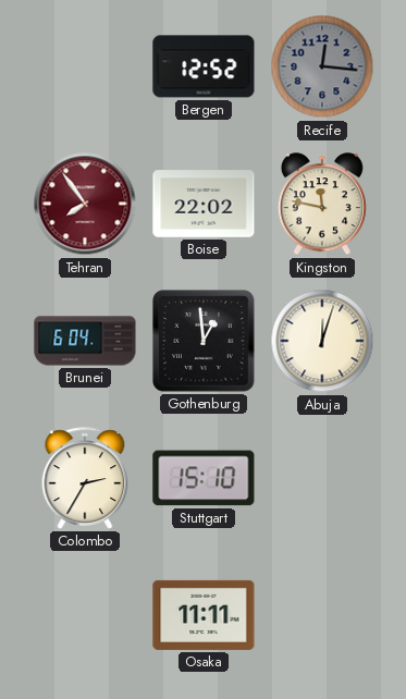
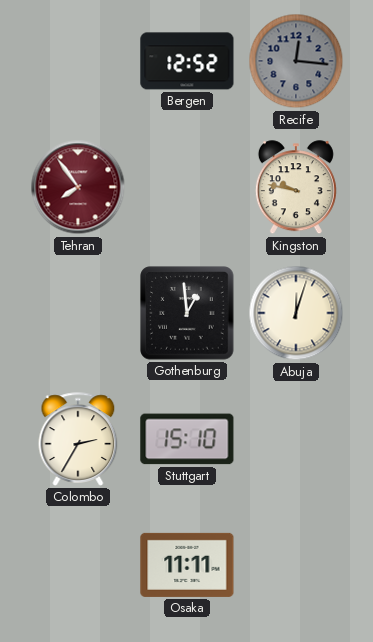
Boise: 22:02 -> none (204, 204)
Kingston: 11:47 -> 9:47 (296, 188)
Brunei: 6:04 -> none (85, 341)
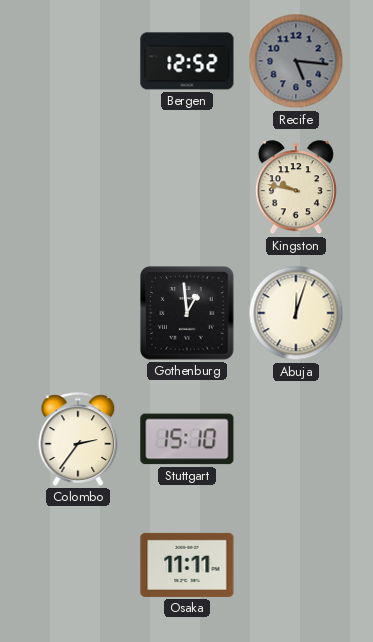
Recife: 12:16 -> 5:16 (296, 61)
Tehran: 7:54 -> none (78, 187)
Colombo: 2:35 -> 2:36 (78, 439)
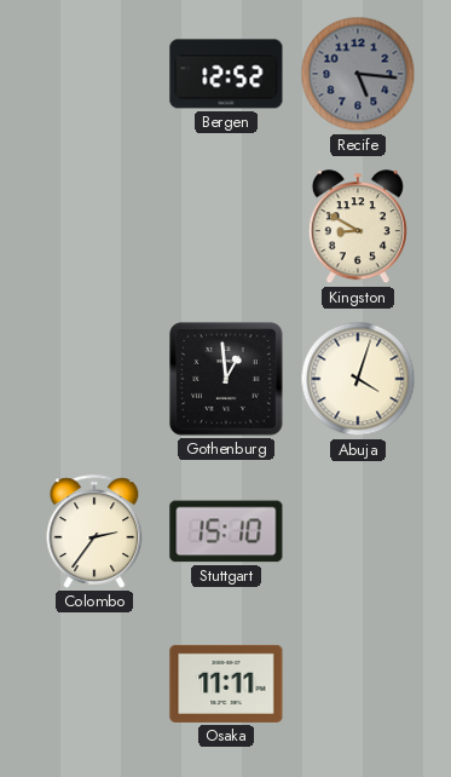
Kingston: 9:47 -> 8:50 (358, 228)
Abuja: 12:03 -> 4:03 (358, 379)
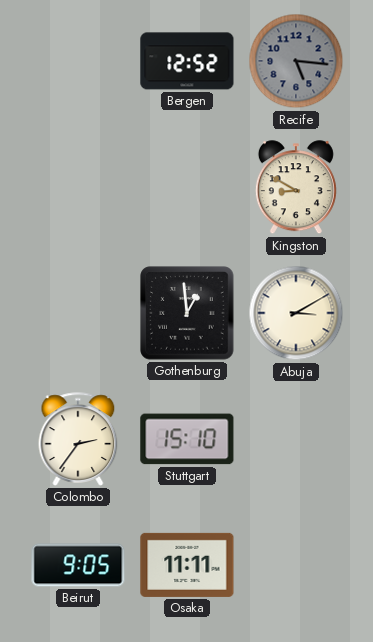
Abuja: 4:03 -> 3:10 (296, 313)
Beirut: none -> 9:05 (78, 565)
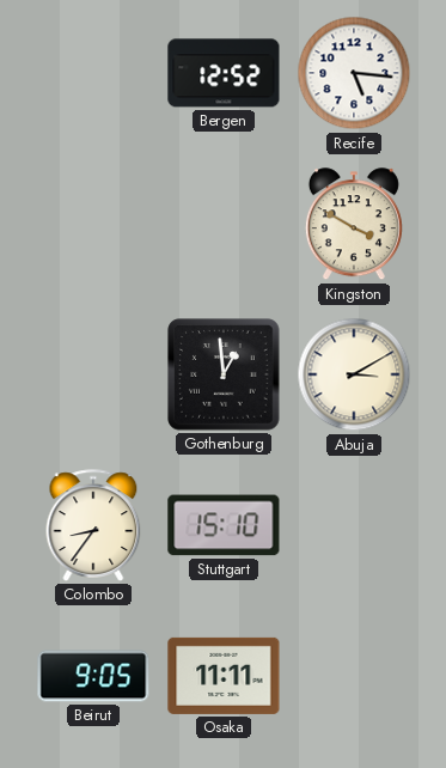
Recife dial: grey -> white (354, 73)
Kingston: 8:50 -> 3:50 (354, 225)
Colombo: 2:36 -> 8:36 (93, 525)
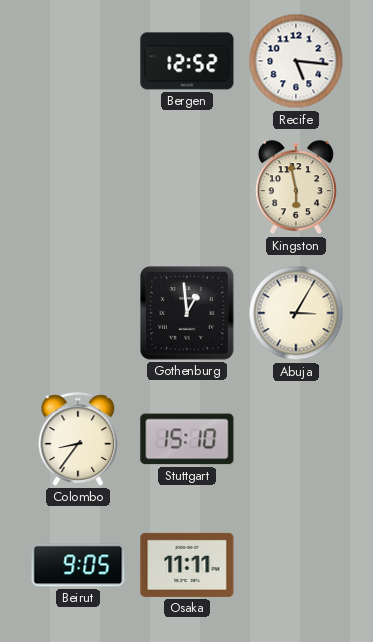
Kingston: 3:50 -> 5:58 (296, 188)
Abuja: 3:10 -> 3:05 (296, 313)
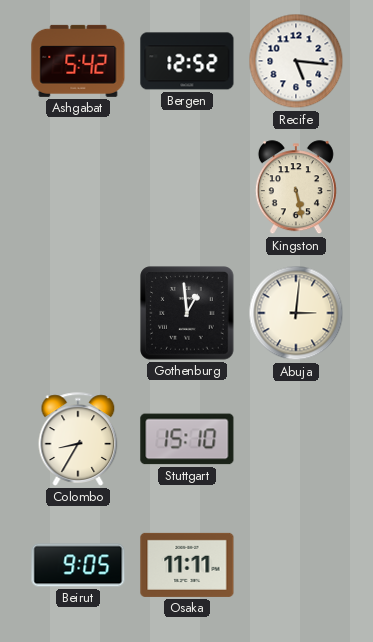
Ashgabat: none -> 5:42 (78, 61)
Kingston: 5:58 -> 5:28 (296, 188)
Abuja: 3:05 -> 3:01 (296, 313)
Colombo: 8:36 -> 8:35 (78, 439)
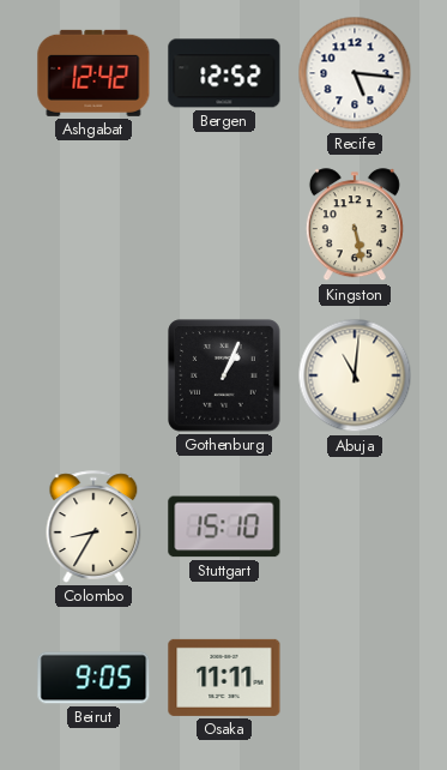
Ashgabat: 5:42 -> 12:42 (93, 73)
Gothenburg: 12:59 -> 1:04 (224, 375)
Abuja: 3:01 -> 11:01 (355, 375)
